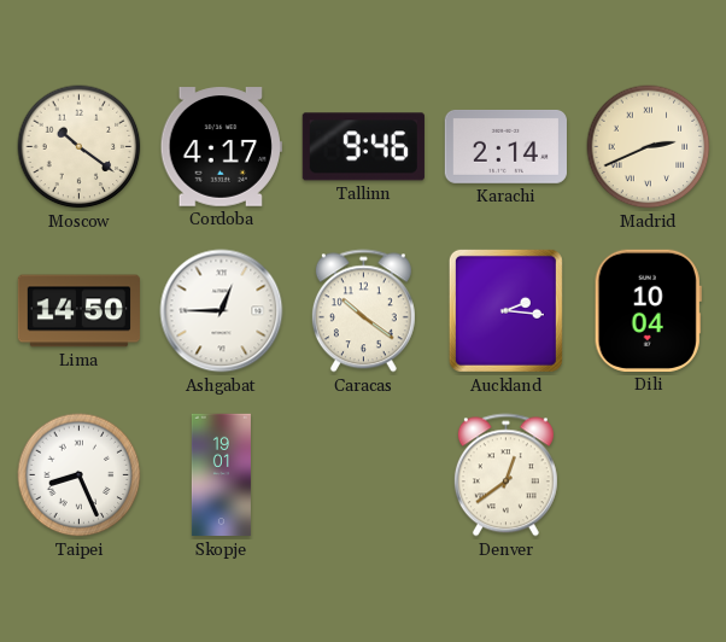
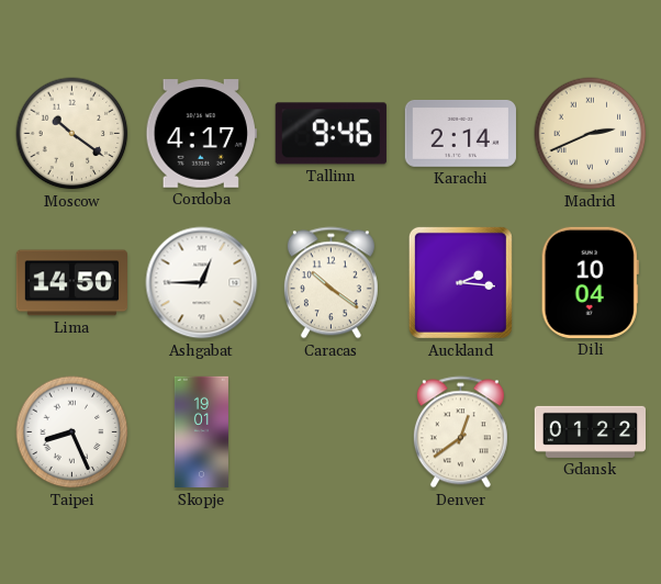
Gdansk: none -> 01:22 (590, 431)
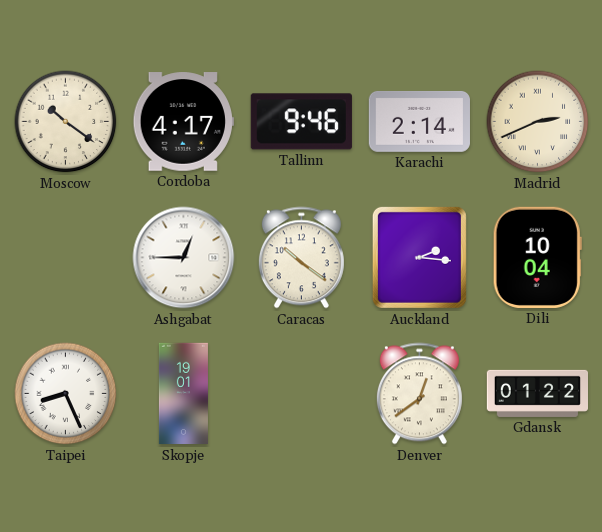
Lima: 14:50 -> none (71, 283)
